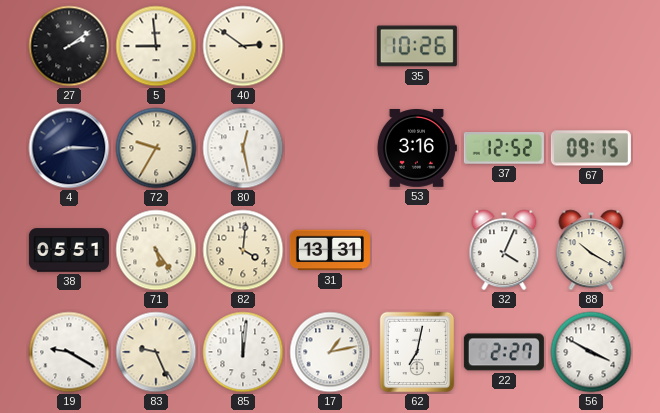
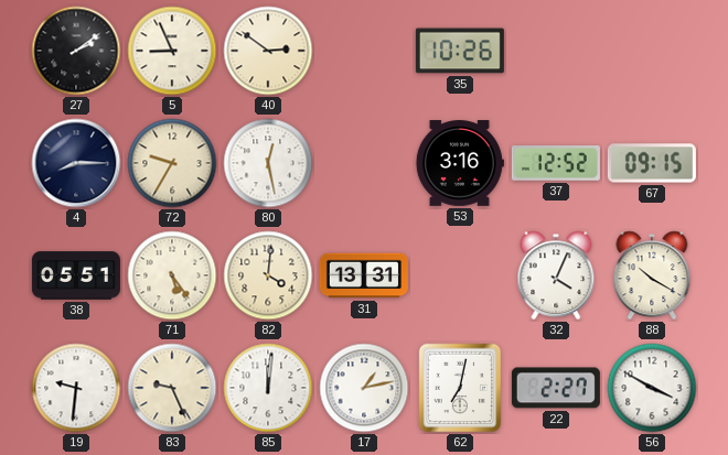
5: 8:59 -> 8:56 (172, 51)
19: 9:20 -> 9:31 (76, 388)
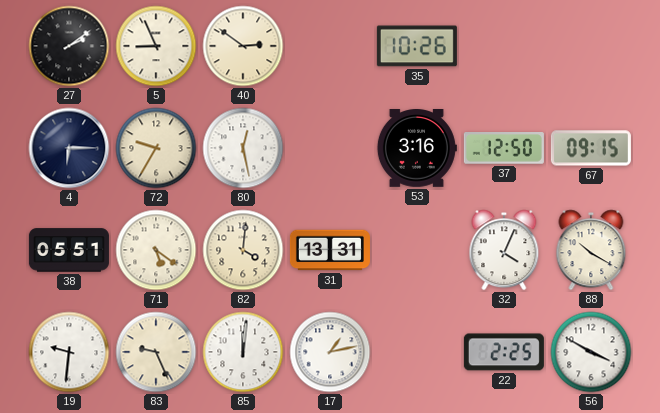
4: 8:15 -> 6:15 (69, 148)
37: 12:52 -> 12:50 (504, 148)
71: 5:24 -> 5:21 (156, 250)
62: 7:02 -> none (460, 388)
22: 2:27 -> 2:25 (504, 352)
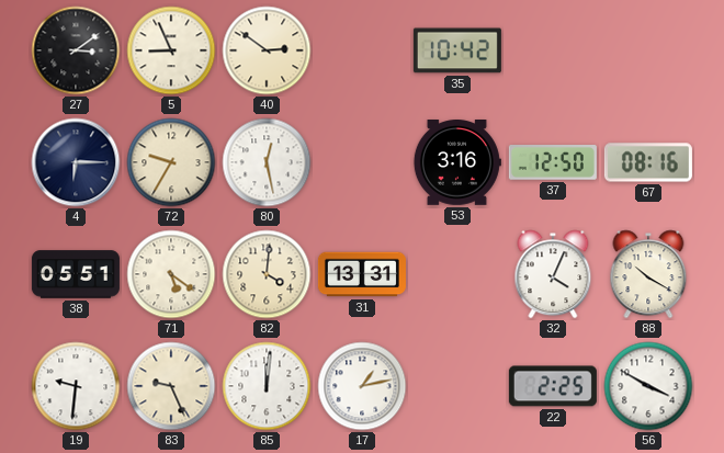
27: 2:09 -> 3:09 (76, 50)
35: 10:26 -> 10:42 (457, 50)
67: 09:15 -> 08:16 (648, 162)
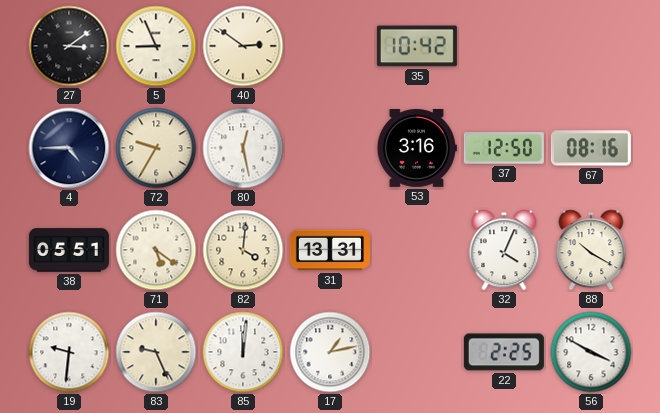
4: 6:15 -> 4:45 (69, 148)
